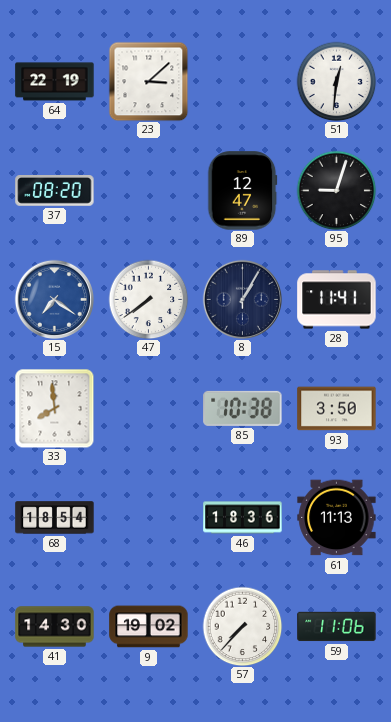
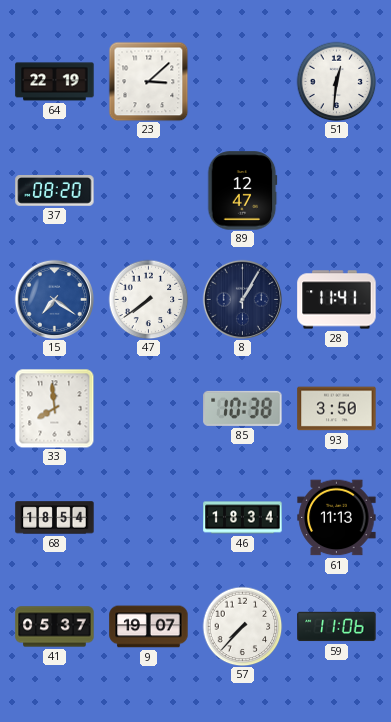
95: 9:03 -> none (336, 190)
46: 18:36 -> 18:34 (243, 518)
41: 14:30 -> 05:37 (55, 627)
9: 19:02 -> 19:07 (149, 627)
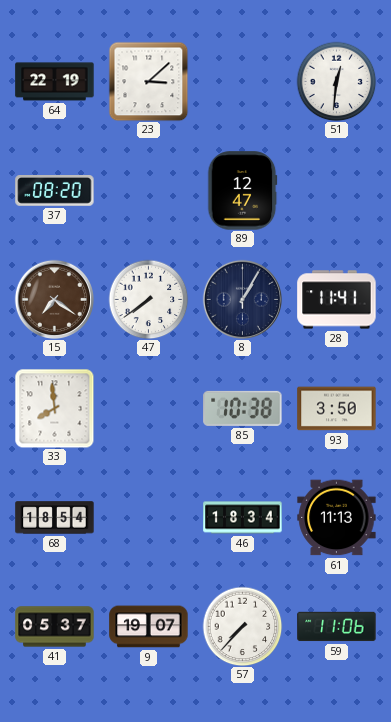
15 dial: blue -> brown (54, 299)
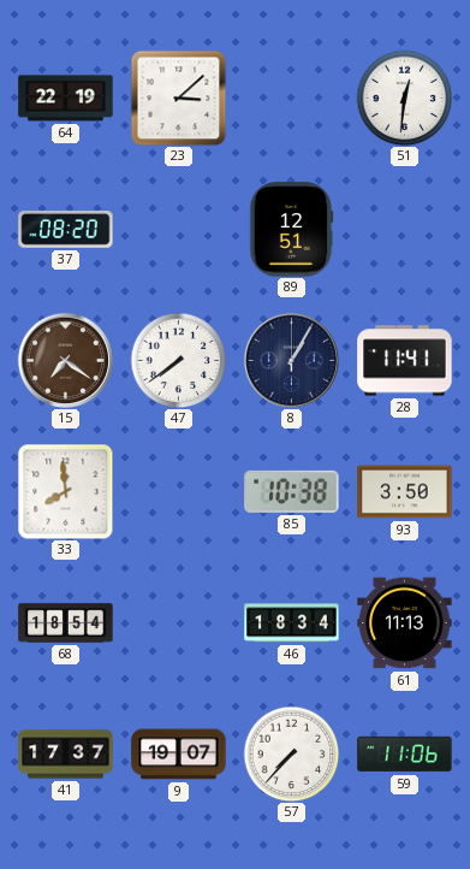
89: 12:47 -> 12:51 (291, 230)
41: 05:37 -> 17:37 (66, 755)
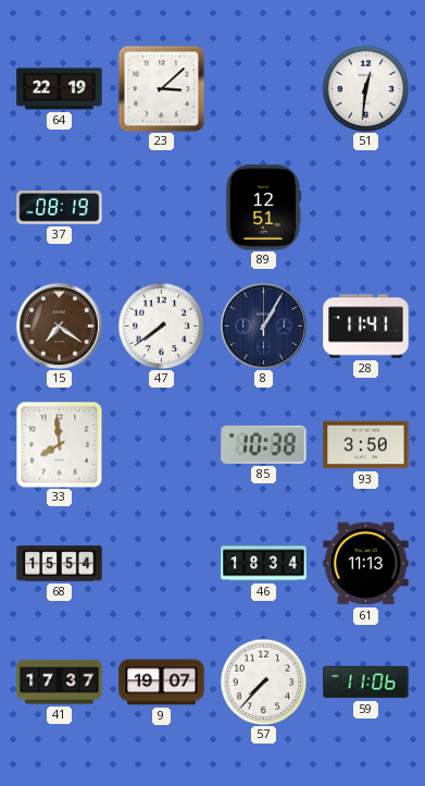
37: 08:20 -> 08:19 (60, 208)
68: 18:54 -> 15:54 (60, 564)
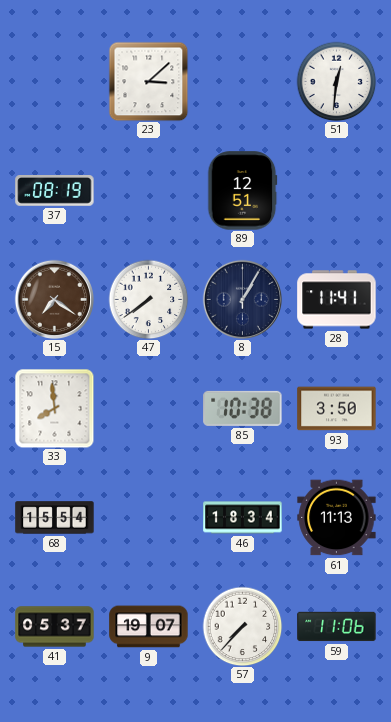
64: 22:19 -> none (60, 89)
41: 17:37 -> 05:37 (55, 627)
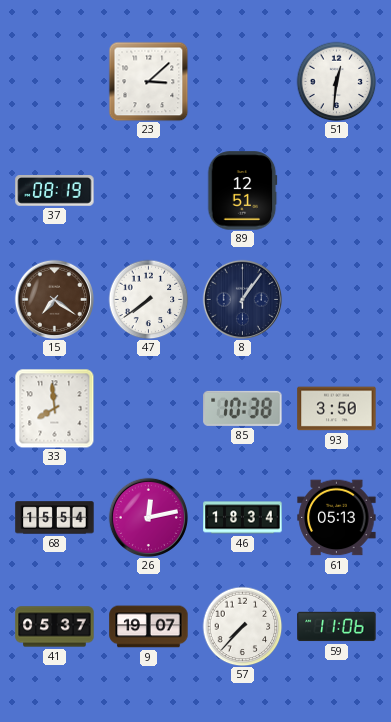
8: 1:05 -> 1:06 (242, 299)
28: 11:41 -> none (337, 300)
26: none -> 12:13 (148, 517)
61: 11:13 -> 05:13 (337, 518)
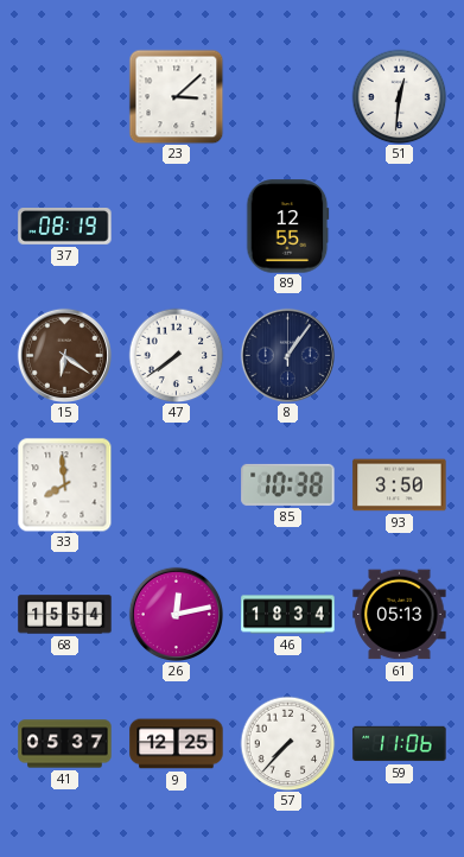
89: 12:51 -> 12:55 (287, 227)
15: 7:21 -> 6:21 (64, 355)
9: 19:07 -> 12:25 (177, 744)
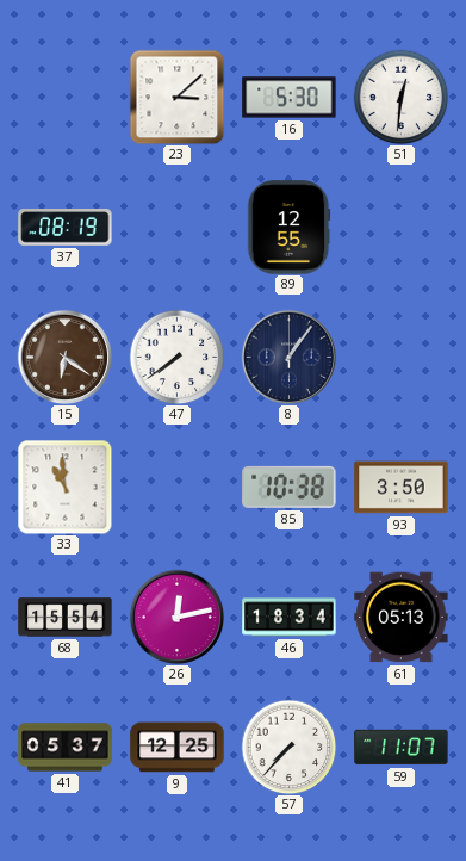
16: none -> 5:30 (290, 98)
33: 7:59 -> 10:59 (64, 487)
59: 11:06 -> 11:07 (402, 748)
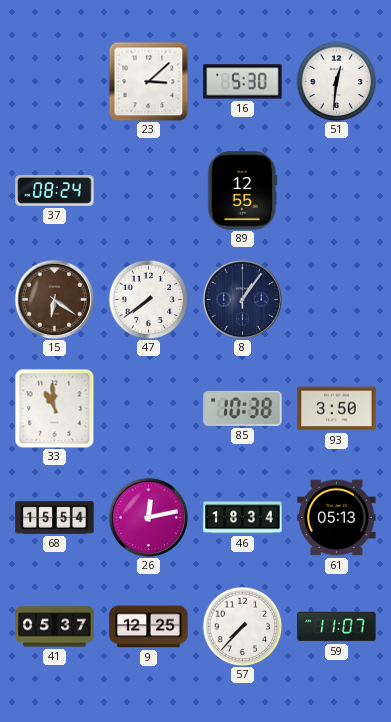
37: 08:19 -> 08:24 (55, 191)
